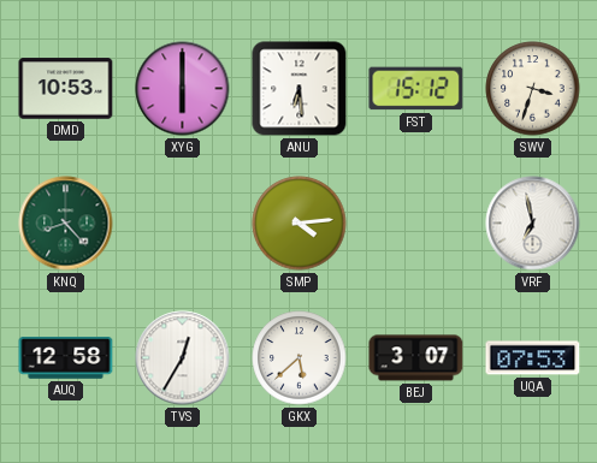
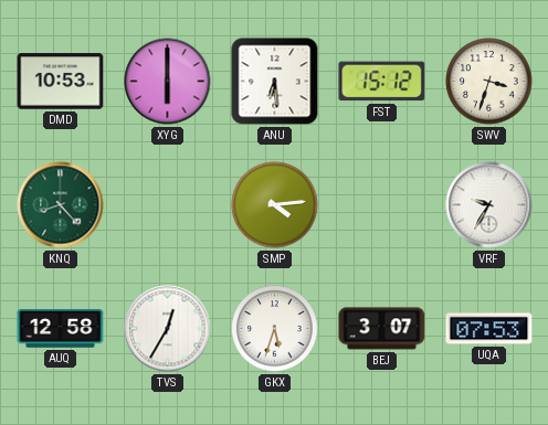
VRF: 6:58 -> 9:35 (489, 205)
GKX: 5:38 -> 5:33 (275, 329)
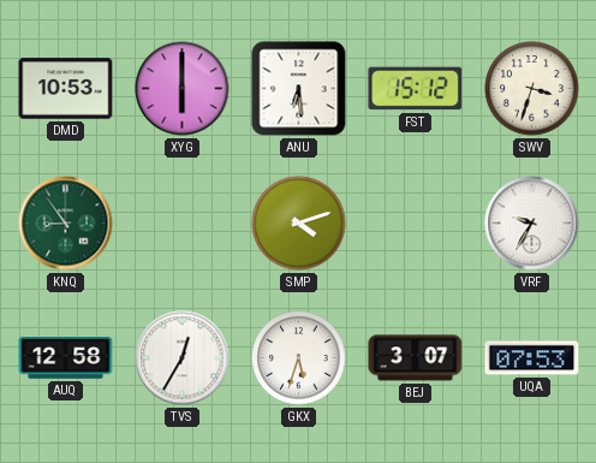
KNQ: 8:23 -> 8:54 (66, 224)
SMP: 4:14 -> 4:12 (299, 224)
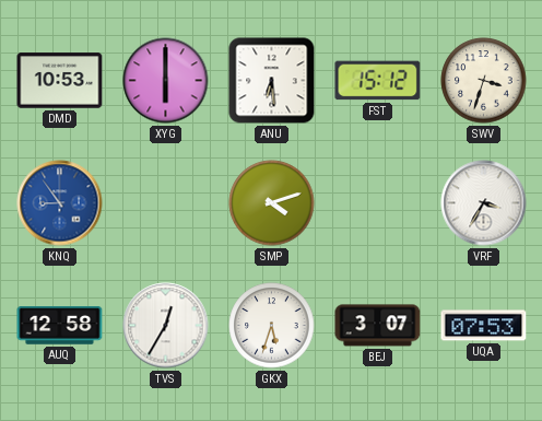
KNQ dial: green -> blue (60, 203)
VRF: 9:35 -> 3:35 (484, 203)
